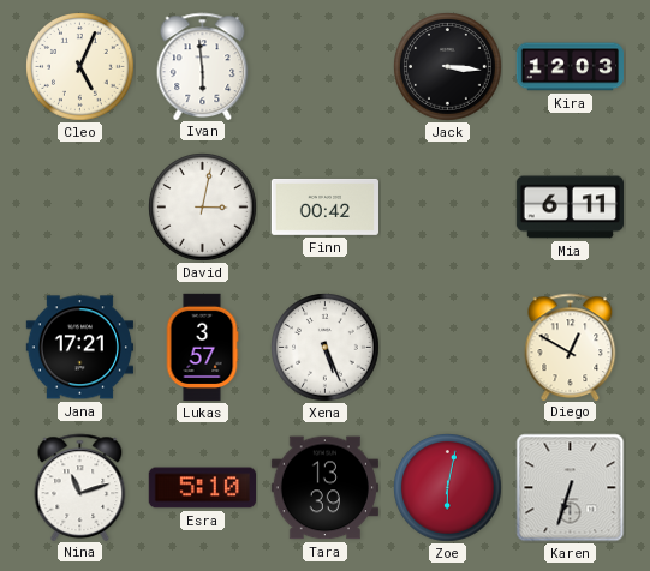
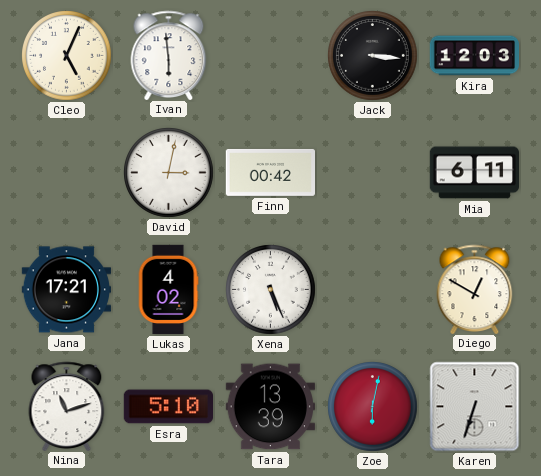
Lukas: 3:57 -> 4:02 (168, 290)
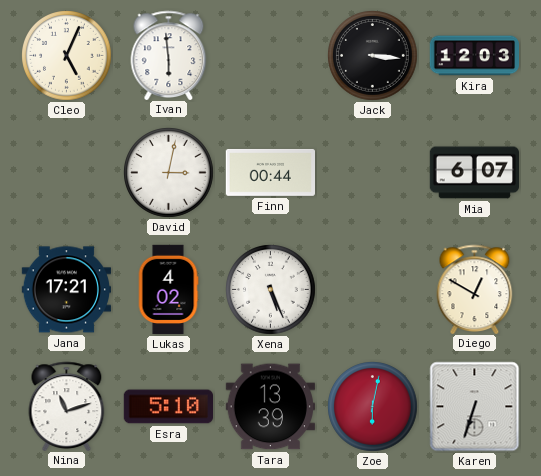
Finn: 00:42 -> 00:44 (270, 172)
Mia: 6:11 -> 6:07 (474, 173)
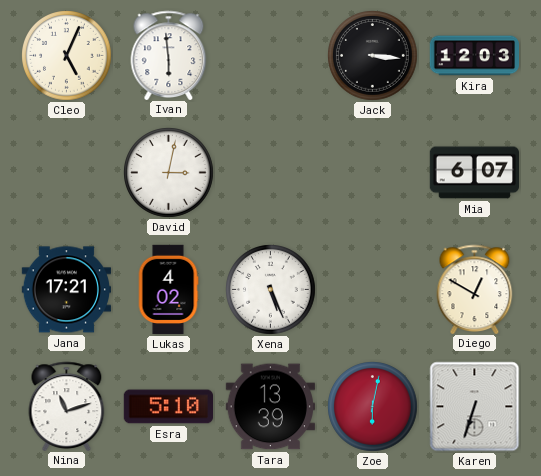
Finn: 00:44 -> none (270, 172)
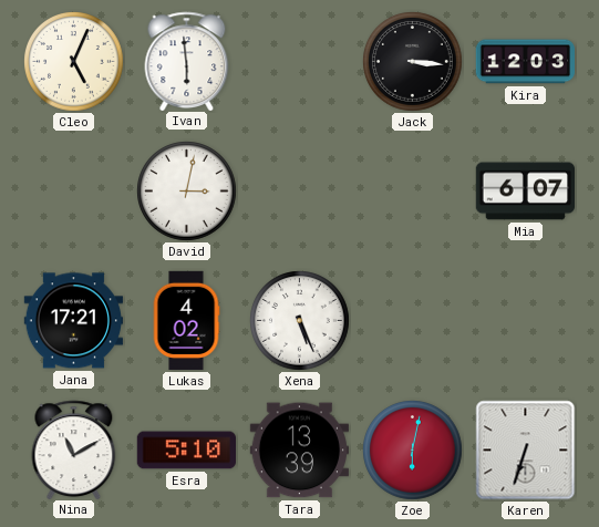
Diego: 12:50 -> none (475, 289)
Nina: 11:12 -> 11:10 (74, 449)
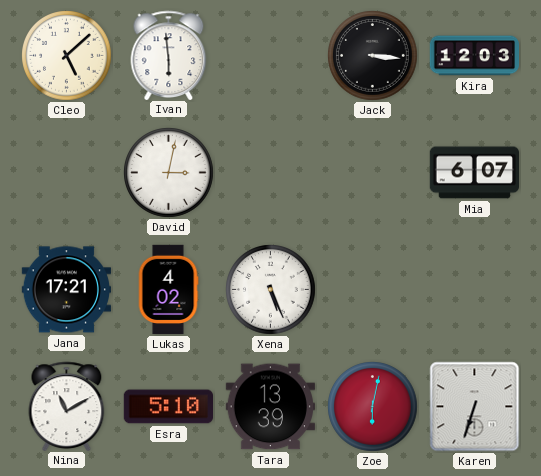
Cleo: 5:04 -> 5:08 (67, 56)
